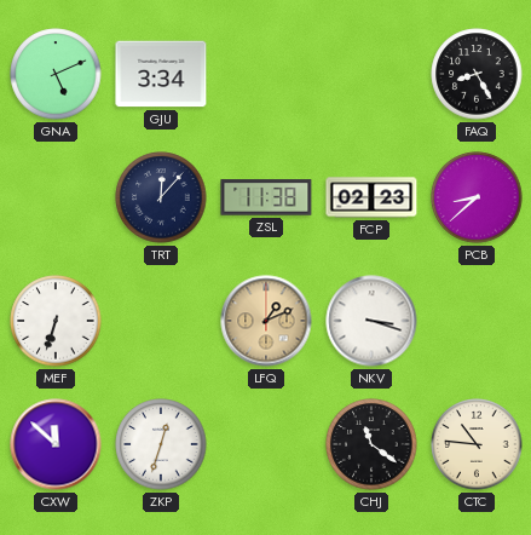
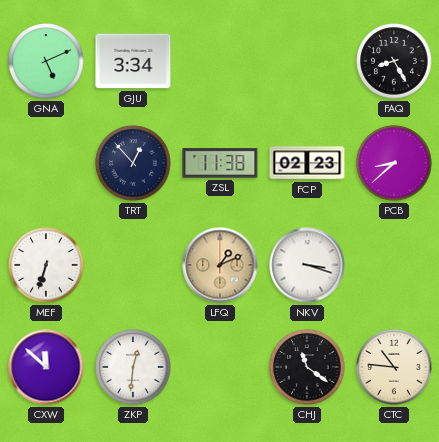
TRT: 12:07 -> 12:53 (133, 163)
ZKP: 12:33 -> 12:31 (133, 367)
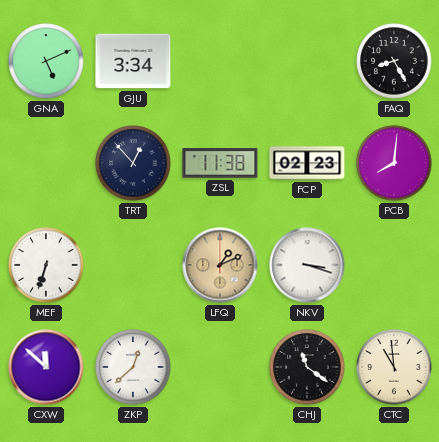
PCB: 8:38 -> 8:01 (394, 163)
ZKP: 12:31 -> 12:38 (133, 367)
CTC: 10:46 -> 10:59 (394, 367)
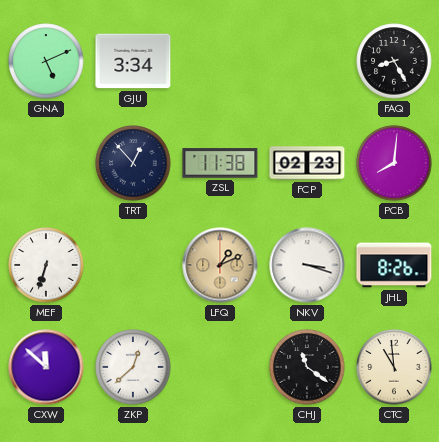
JHL: none -> 8:26 (394, 265)
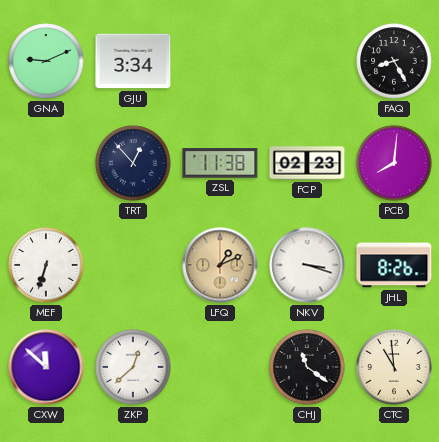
GNA: 5:11 -> 9:11 (46, 61)
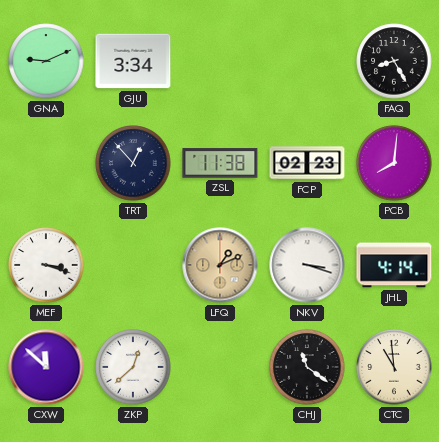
MEF: 6:33 -> 3:18 (46, 265)
JHL: 8:26 -> 4:14 (394, 265)
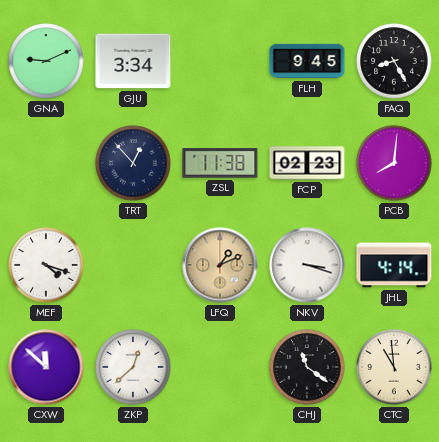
FLH: none -> 9:45 (307, 61)
MEF: 3:18 -> 4:18 (46, 265)
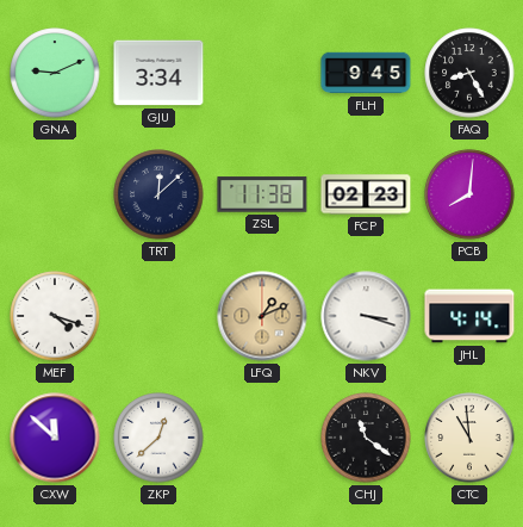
TRT: 12:53 -> 12:08 (158, 194)
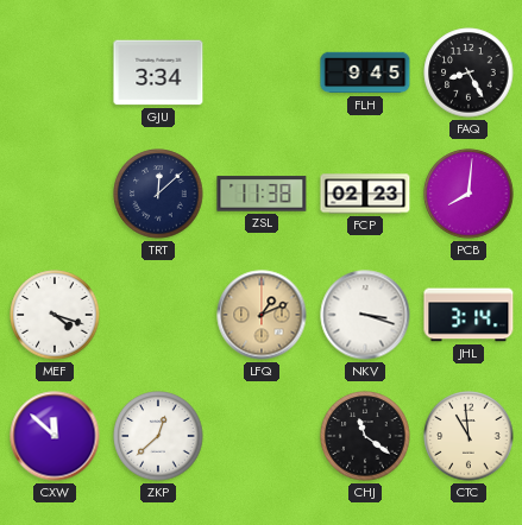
GNA: 9:11 -> none (55, 73)
JHL: 4:14 -> 3:14 (468, 315)
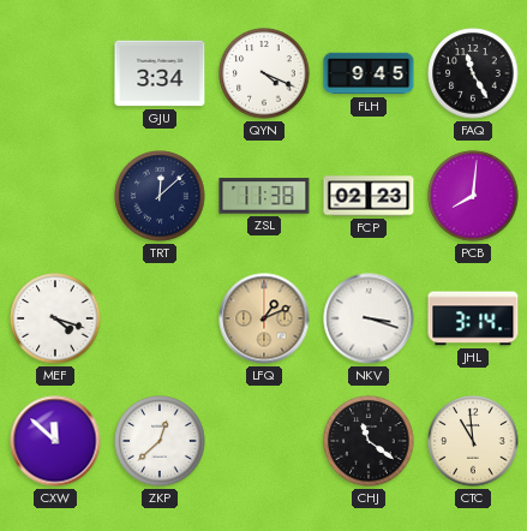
QYN: none -> 4:19 (264, 73)
FAQ: 8:25 -> 11:25 (473, 73)
